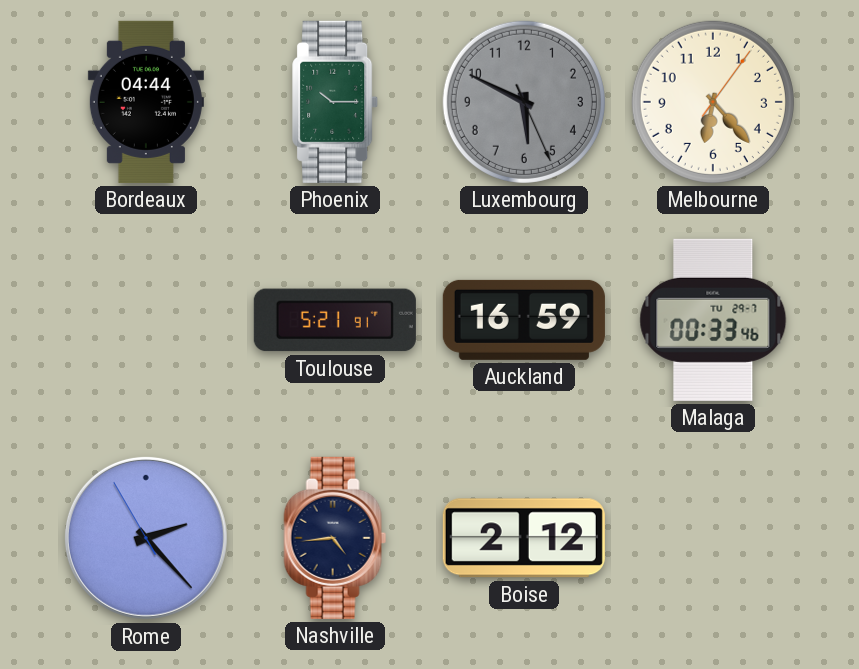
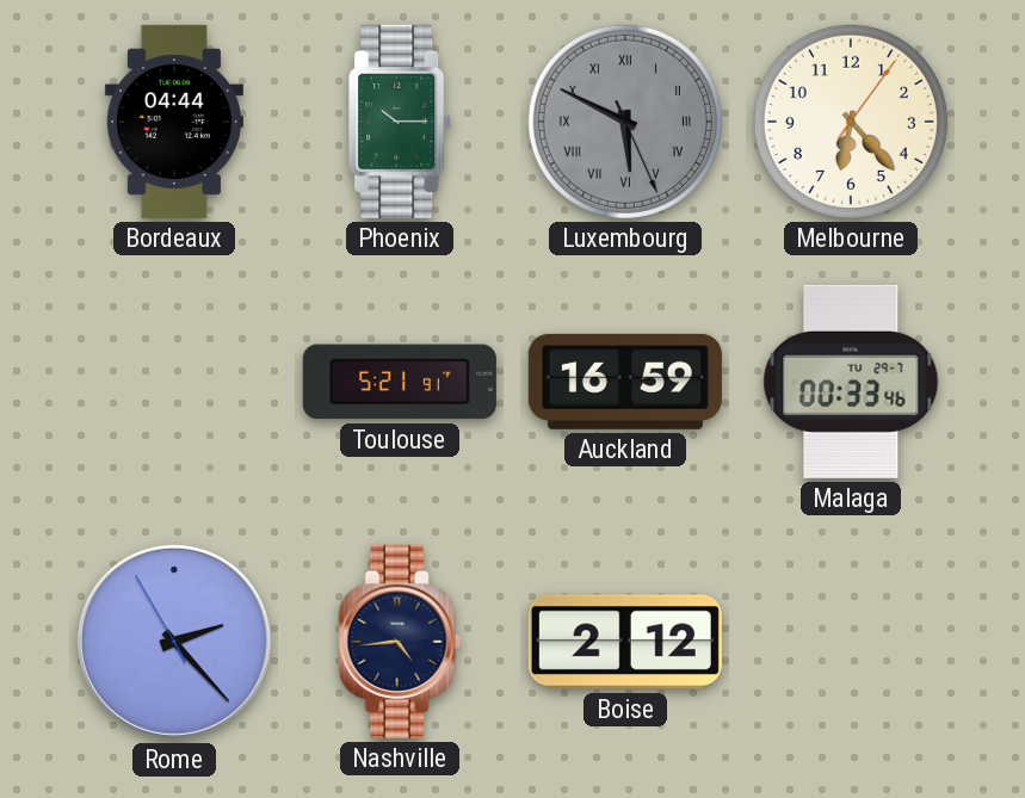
Luxembourg numerals: Arabic -> Roman (625, 122)
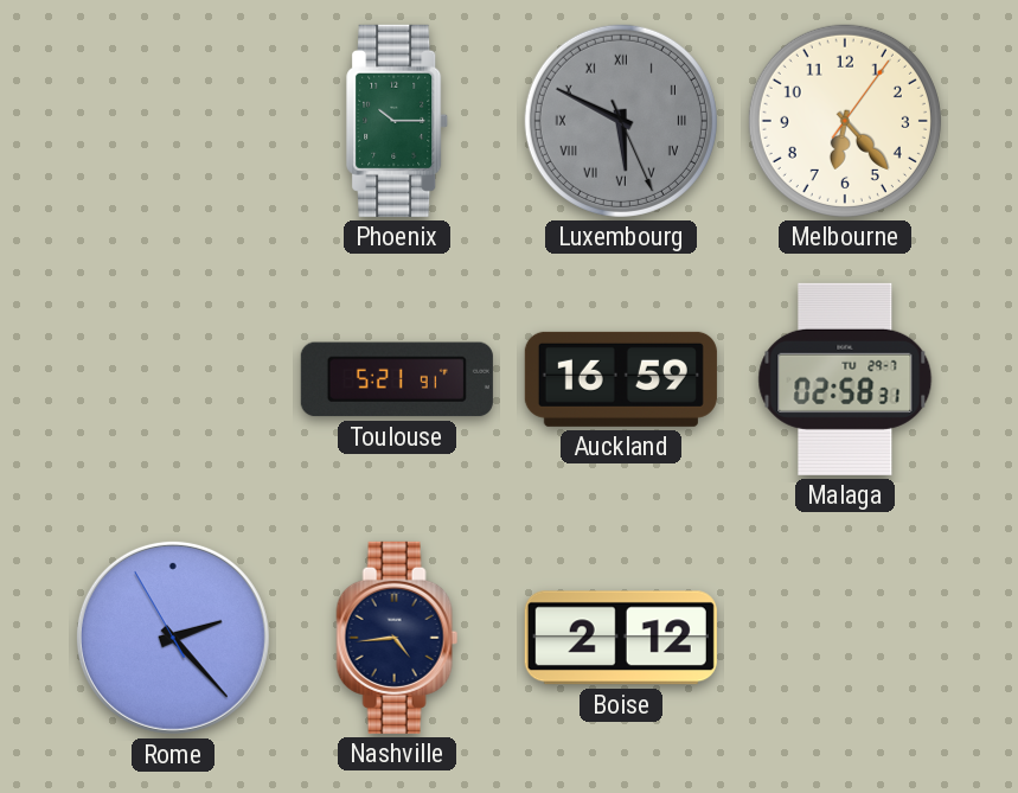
Bordeaux: 04:44 -> none (174, 122)
Malaga: 00:33 -> 02:58 (845, 379)
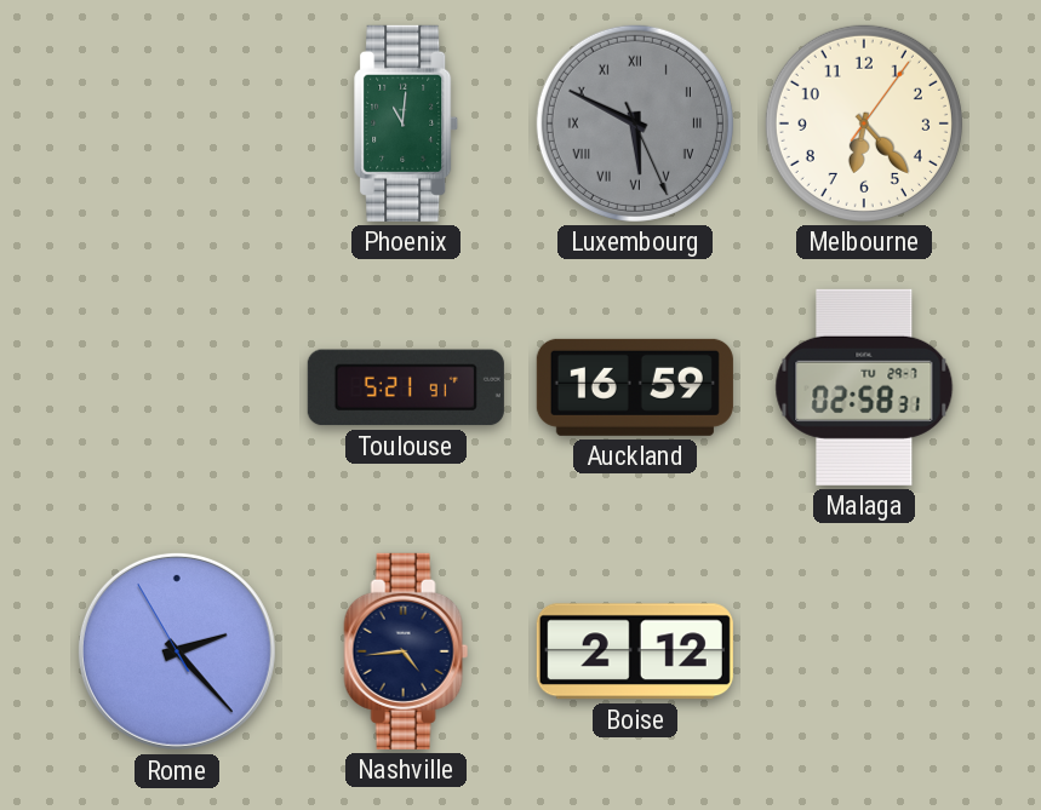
Phoenix: 10:15 -> 11:01 (407, 123)
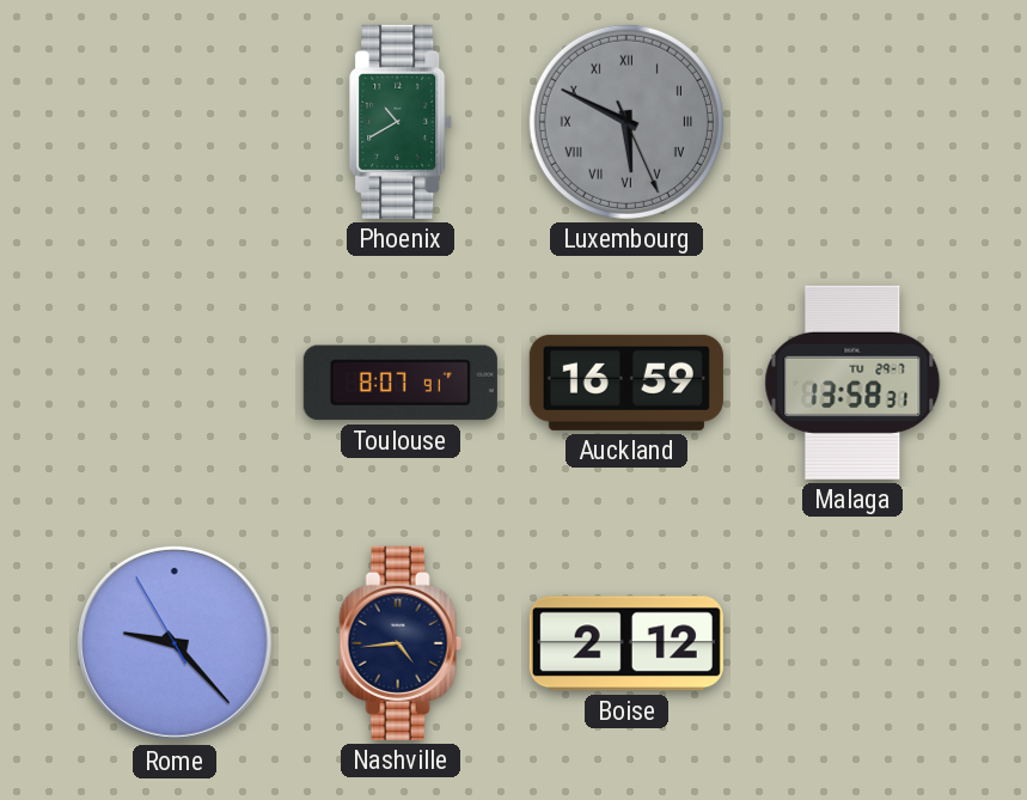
Phoenix: 11:01 -> 10:40 (402, 122)
Melbourne: 6:23 -> none (864, 123)
Toulouse: 5:21 -> 8:07 (401, 383)
Malaga: 02:58 -> 13:58 (852, 383)
Rome: 2:22 -> 9:22 (175, 643)
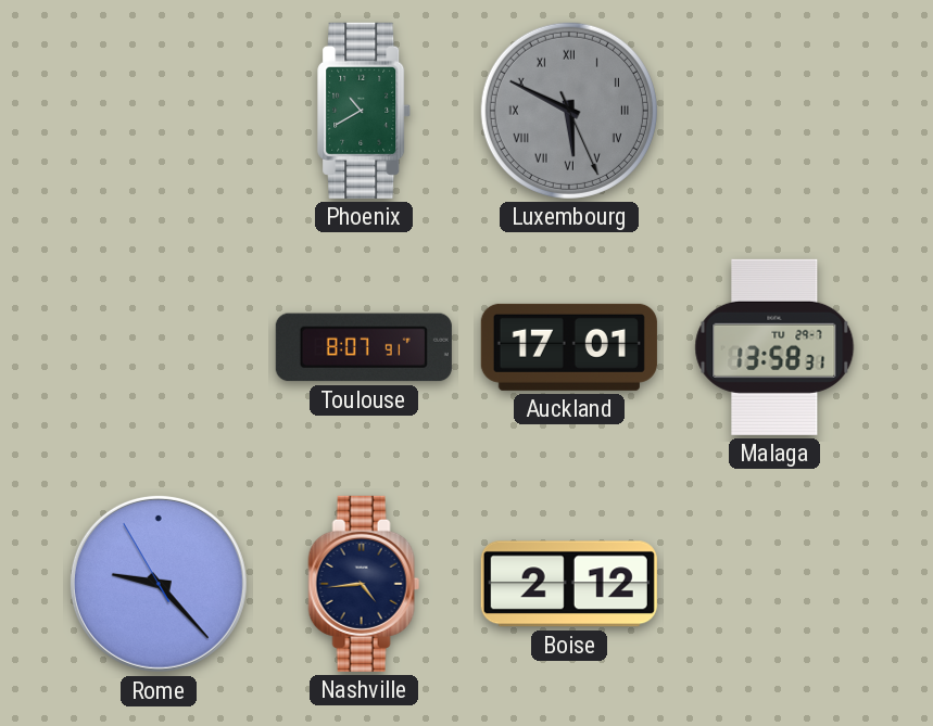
Auckland: 16:59 -> 17:01 (569, 347)
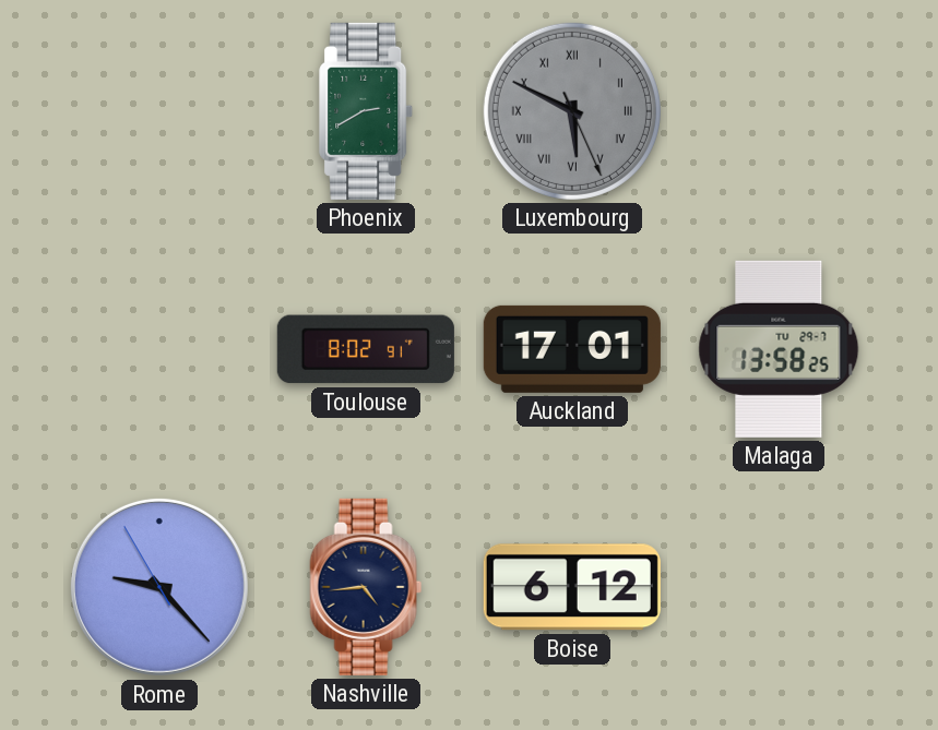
Phoenix: 10:40 -> 2:40 (367, 111)
Toulouse: 8:07 -> 8:02 (366, 349)
Malaga: 13:58:31 -> 13:58:25 (779, 349)
Boise: 2:12 -> 6:12 (572, 587)
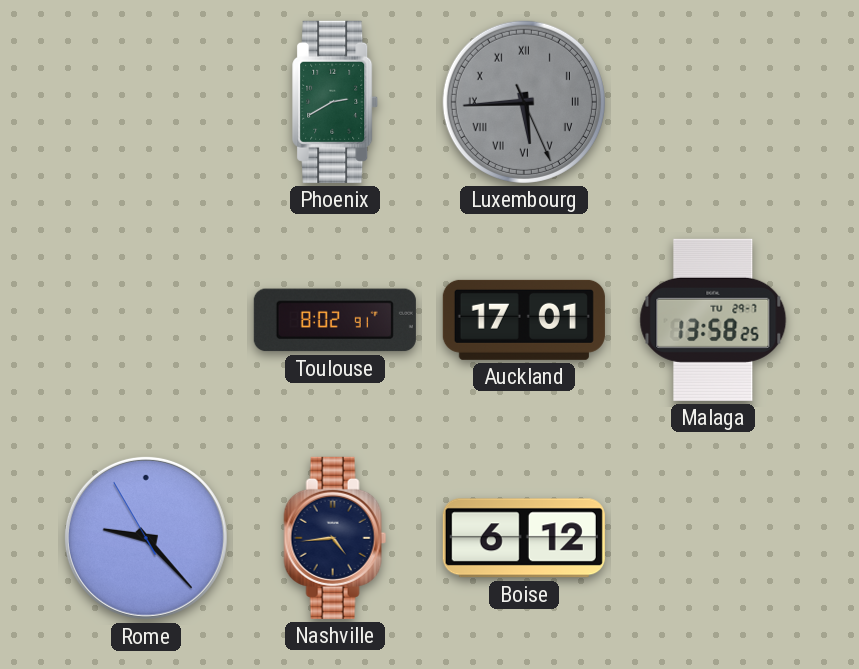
Luxembourg: 5:49 -> 5:44 (524, 102)
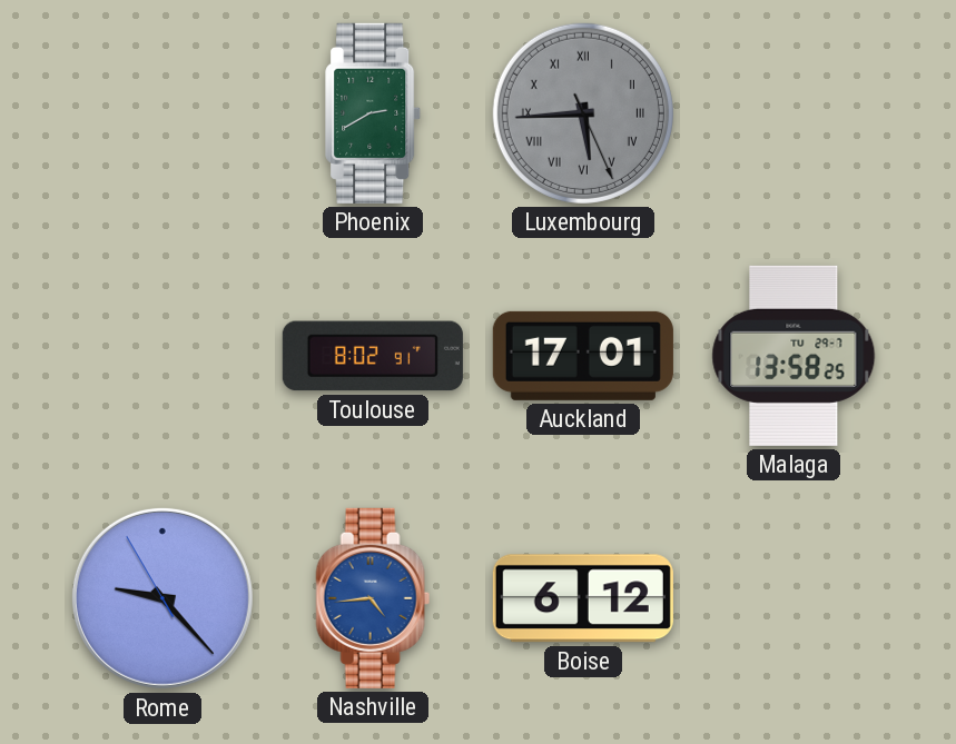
Nashville dial: navy -> blue (373, 598)
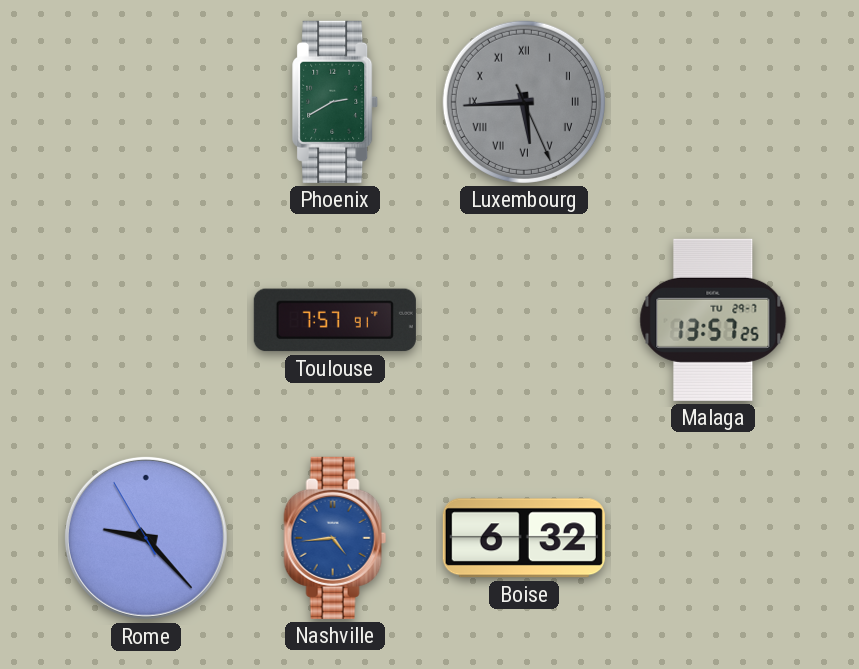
Toulouse: 8:02 -> 7:57 (335, 320)
Auckland: 17:01 -> none (583, 356)
Malaga: 13:58 -> 13:57 (713, 320)
Boise: 6:12 -> 6:32 (524, 538)
